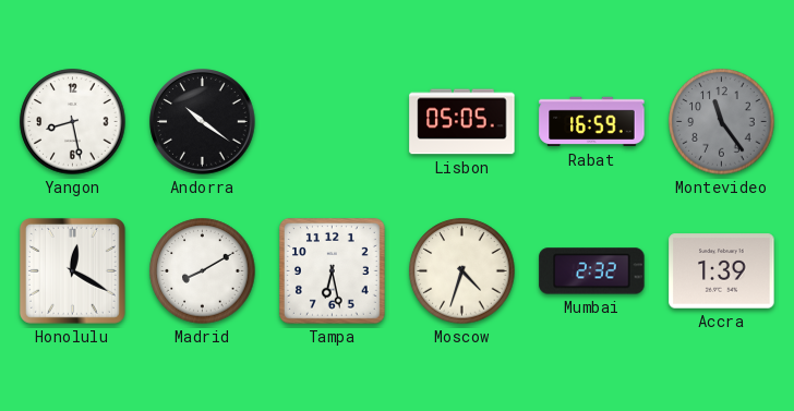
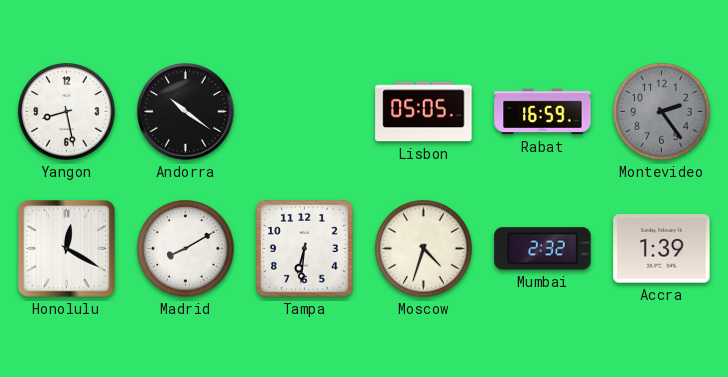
Montevideo: 11:24 -> 2:24 (662, 112)
Tampa: 6:28 -> 6:31 (305, 249)
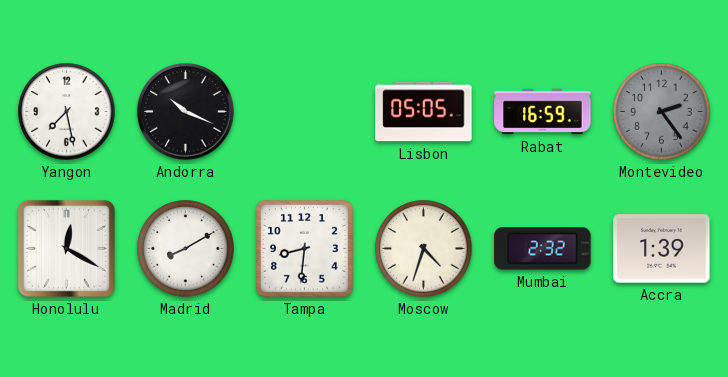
Yangon: 8:28 -> 7:28 (67, 112)
Andorra: 10:21 -> 10:19 (186, 112)
Tampa: 6:31 -> 8:31 (305, 249)
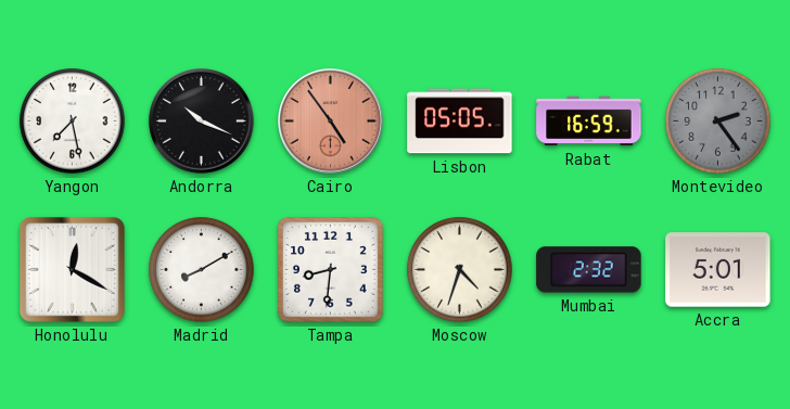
Cairo: none -> 4:54 (331, 122)
Accra: 1:39 -> 5:01 (718, 270)
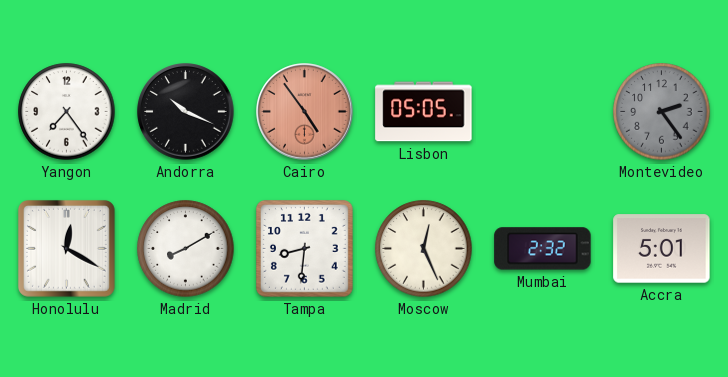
Yangon: 7:28 -> 7:24 (67, 112)
Rabat: 16:59 -> none (589, 122)
Moscow: 4:33 -> 12:26 (424, 249)
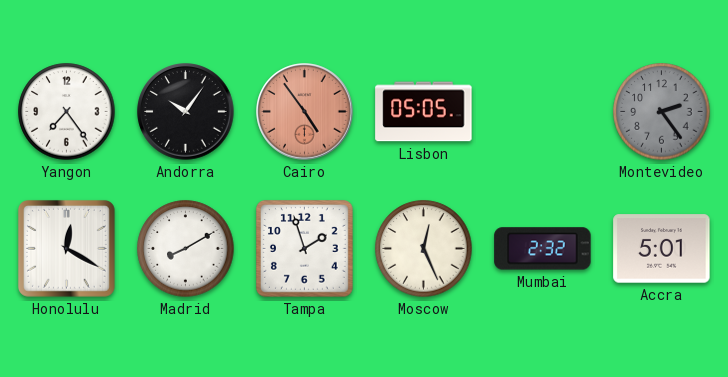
Andorra: 10:19 -> 10:06 (186, 112)
Tampa: 8:31 -> 1:57 (305, 249)
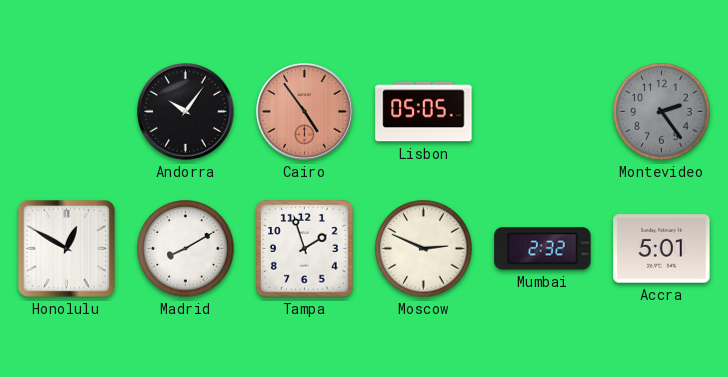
Yangon: 7:24 -> none (67, 112)
Honolulu: 12:20 -> 12:50 (66, 248)
Moscow: 12:26 -> 2:49 (424, 249)
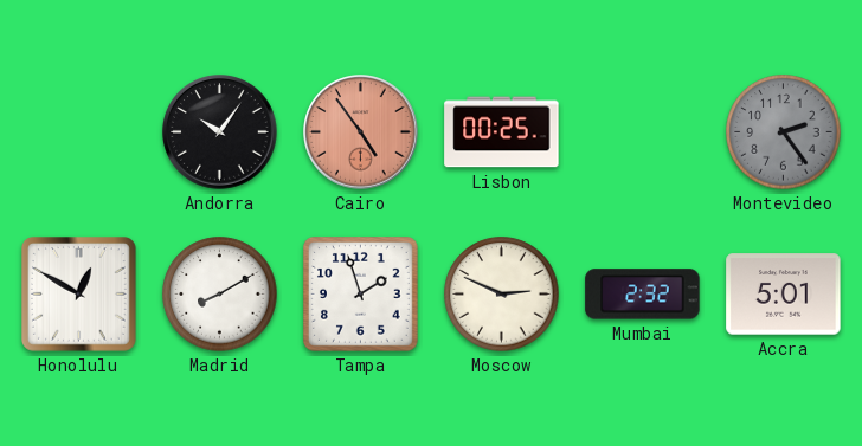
Lisbon: 05:05 -> 00:25 (502, 132)
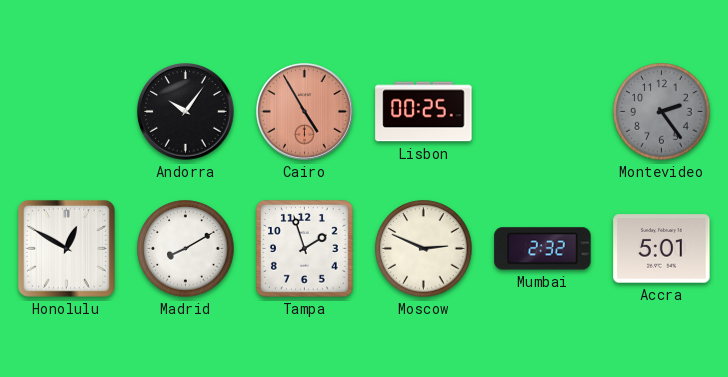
Cairo: 4:54 -> 4:55 (305, 112)
